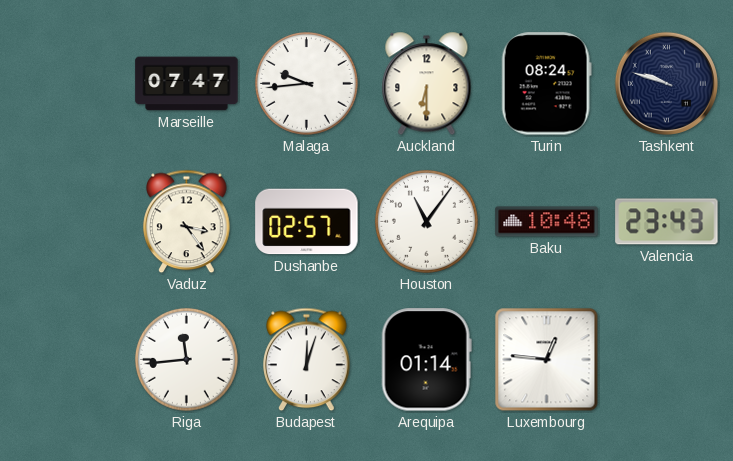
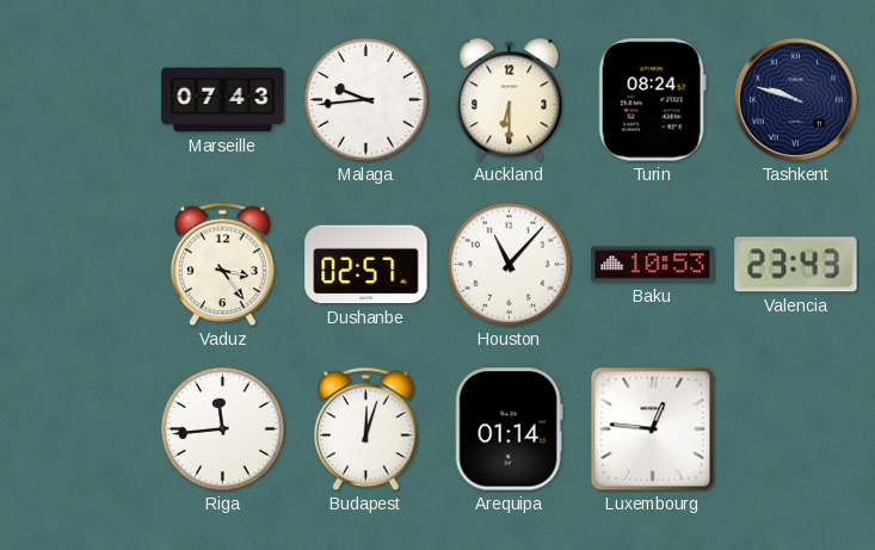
Marseille: 07:47 -> 07:43 (223, 100)
Houston: 11:06 -> 11:07 (509, 264)
Baku: 10:48 -> 10:53 (653, 265)
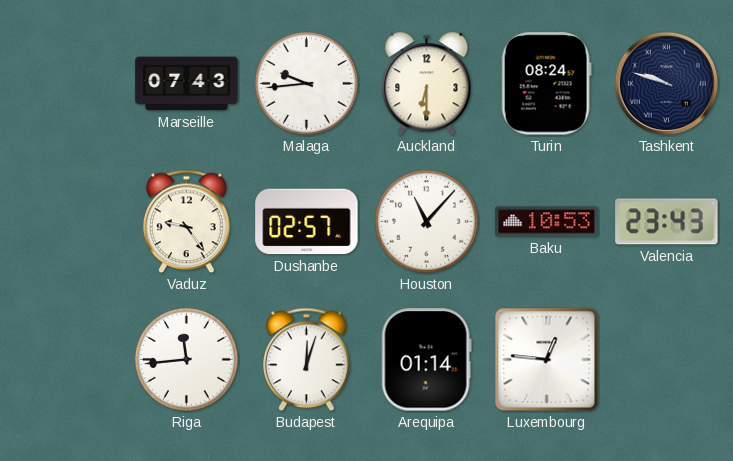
Vaduz: 3:24 -> 9:24 (187, 222)
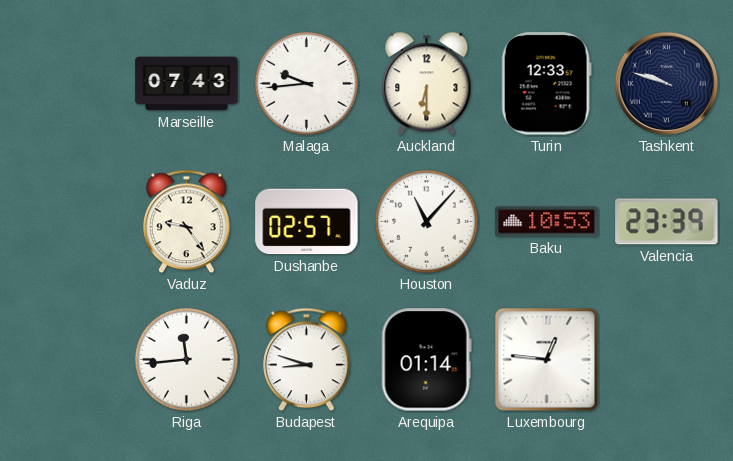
Turin: 08:24 -> 12:33 (546, 84)
Valencia: 23:43 -> 23:39 (667, 222)
Budapest: 12:03 -> 8:48 (307, 360)
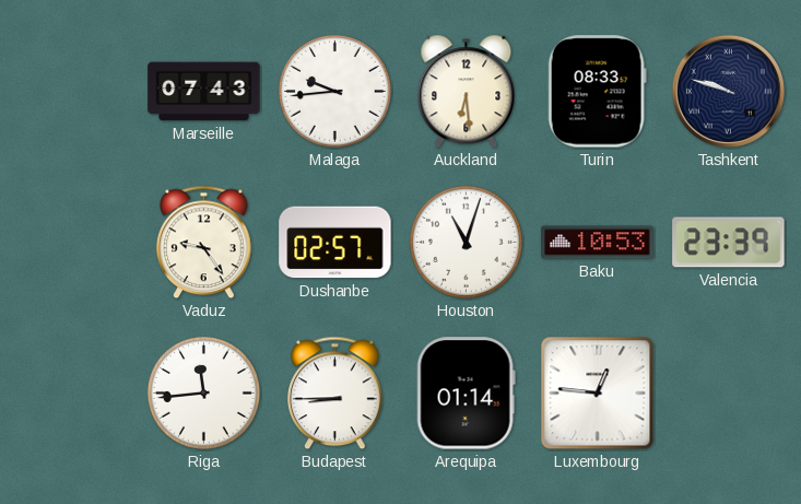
Auckland: 6:30 -> 6:29 (467, 92)
Turin: 12:33 -> 08:33 (597, 92)
Houston: 11:07 -> 11:03 (466, 242)
Budapest: 8:48 -> 8:45 (335, 394)
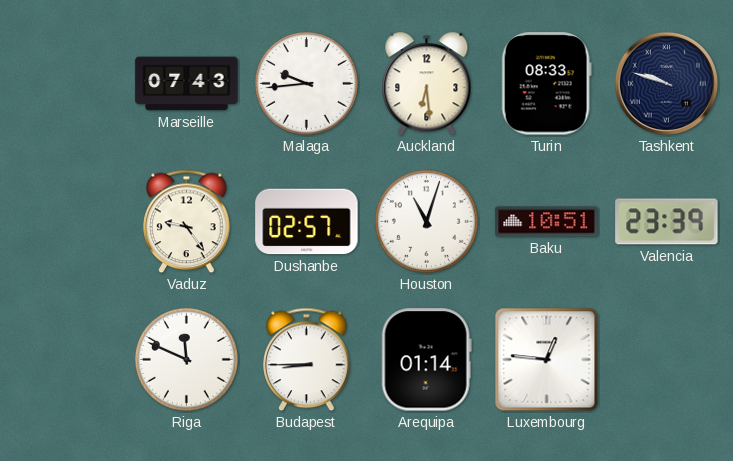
Baku: 10:53 -> 10:51 (547, 222)
Riga: 11:44 -> 11:49 (186, 359)
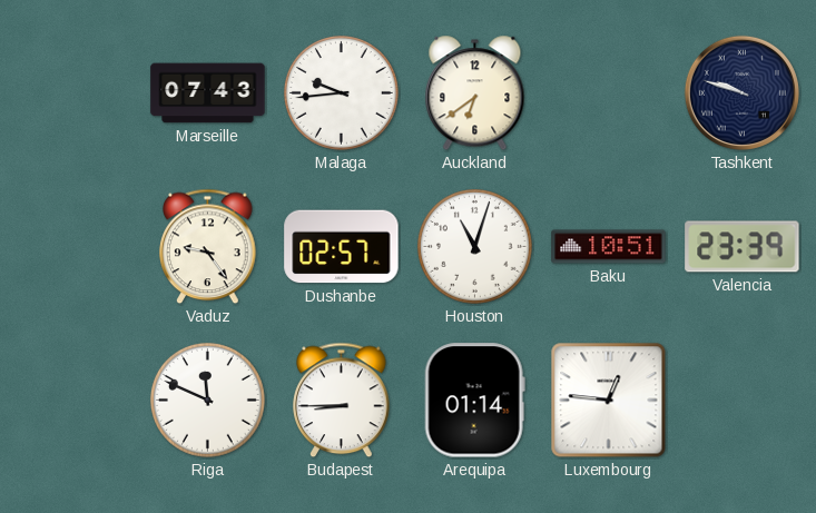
Auckland: 6:29 -> 6:39 (475, 93)
Turin: 08:33 -> none (546, 84)
